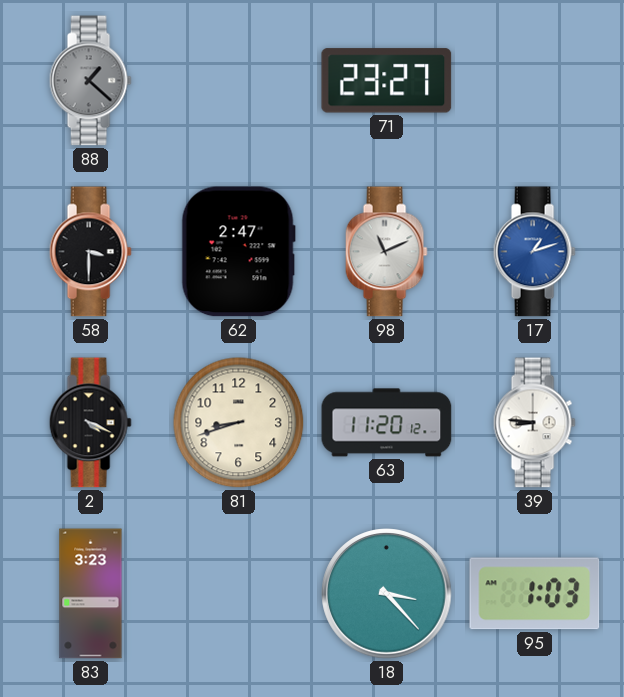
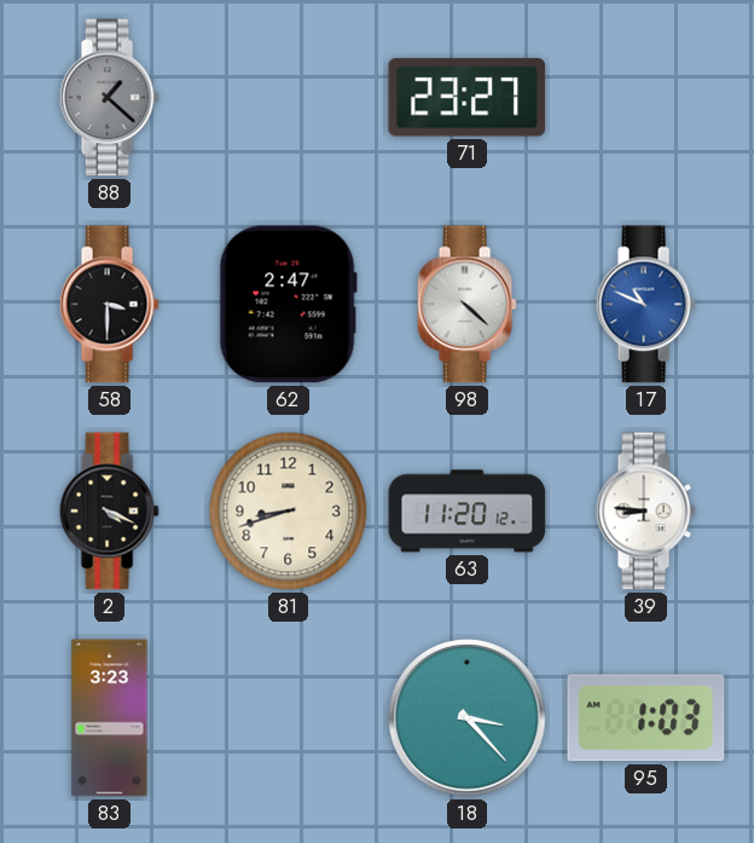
98: 11:11 -> 4:22 (466, 305)
17: 1:12 -> 10:49 (645, 305)
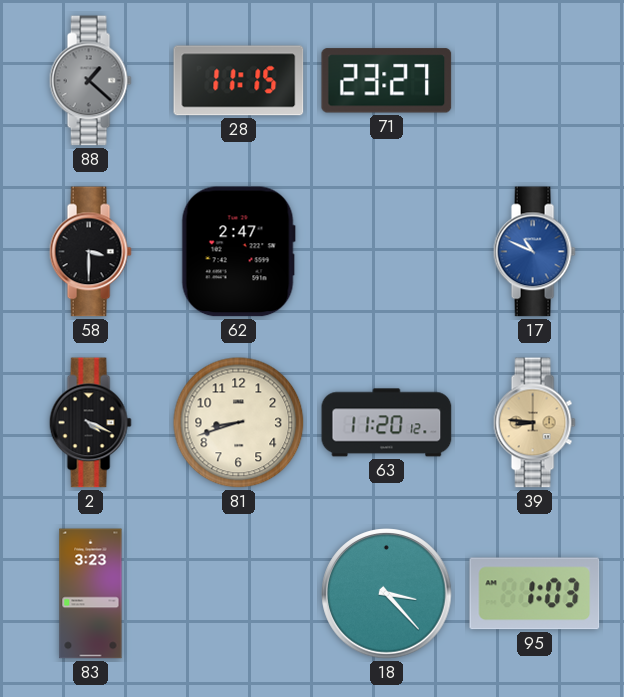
28: none -> 11:15 (239, 81)
98: 4:22 -> none (466, 305)
39 dial: white -> champagne (534, 423)
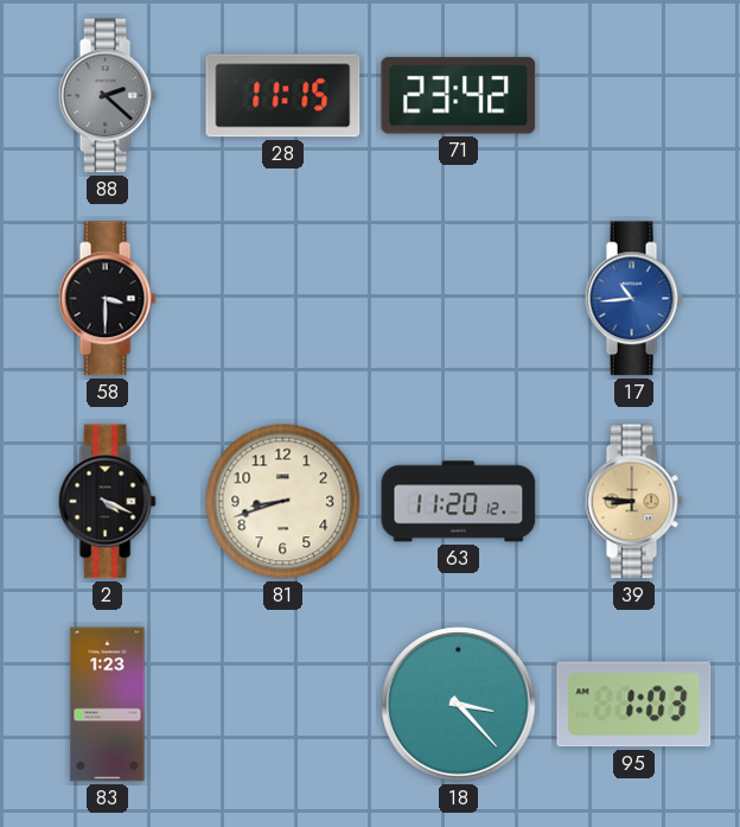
88: 1:22 -> 2:22 (107, 96)
71: 23:27 -> 23:42 (459, 96)
62: 2:47 -> none (238, 252)
17: 10:49 -> 10:44 (633, 299)
83: 3:23 -> 1:23 (108, 705)
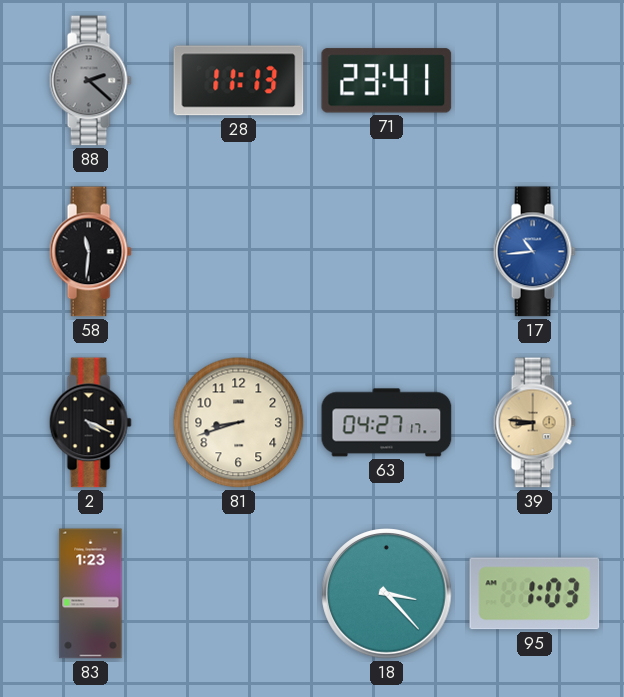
28: 11:15 -> 11:13 (239, 81)
71: 23:42 -> 23:41 (387, 81)
58: 3:30 -> 11:31 (90, 252)
63: 11:20 -> 04:27 (387, 423)
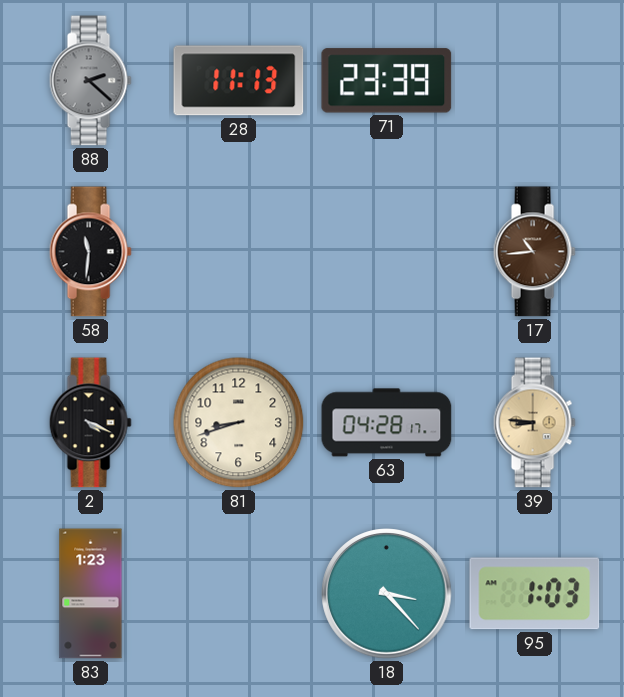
71: 23:41 -> 23:39 (387, 81)
17 dial: blue -> brown (534, 252)
63: 04:27 -> 04:28 (387, 423)
